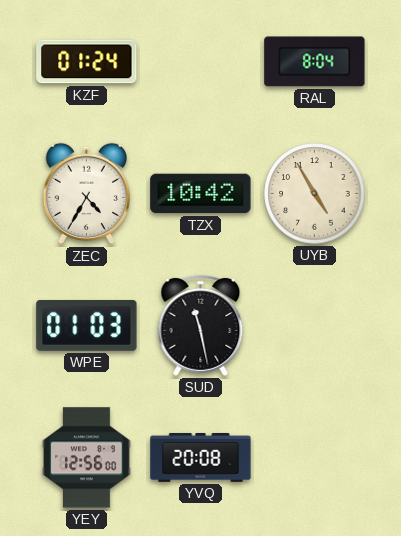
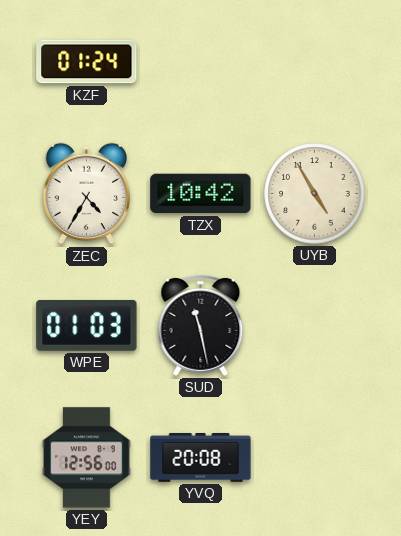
RAL: 8:04 -> none (315, 62)
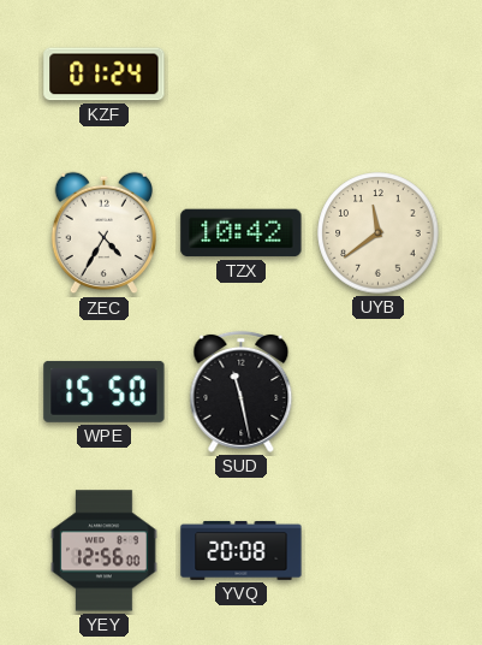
UYB: 4:55 -> 11:39 (379, 233)
WPE: 01:03 -> 15:50 (105, 391)
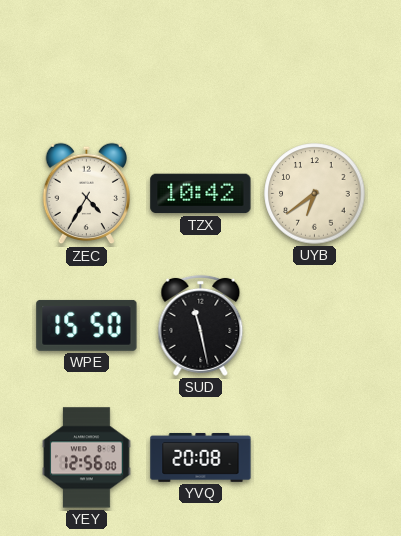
KZF: 01:24 -> none (105, 75)
UYB: 11:39 -> 6:39 (315, 194)
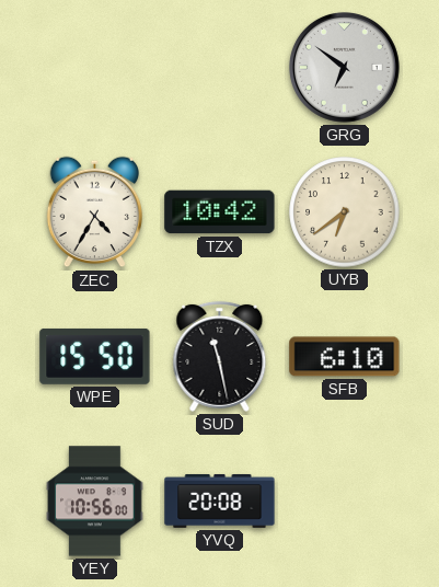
GRG: none -> 6:51 (344, 67)
SFB: none -> 6:10 (345, 357)
YEY: 12:56 -> 10:56 (95, 502)
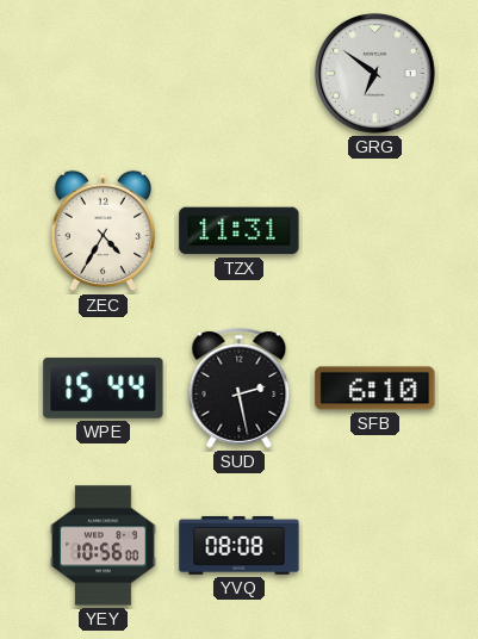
TZX: 10:42 -> 11:31 (240, 231)
UYB: 6:39 -> none (345, 212)
WPE: 15:50 -> 15:44 (104, 387)
SUD: 11:28 -> 2:28 (240, 387)
YVQ: 20:08 -> 08:08 (240, 545)
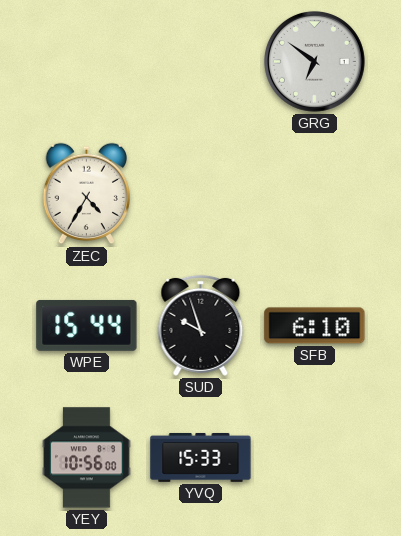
TZX: 11:31 -> none (240, 231)
SUD: 2:28 -> 9:57 (201, 325)
YVQ: 08:08 -> 15:33 (201, 457)
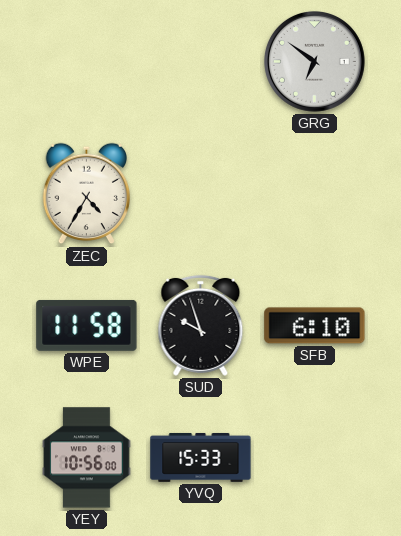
WPE: 15:44 -> 11:58 (87, 325)
